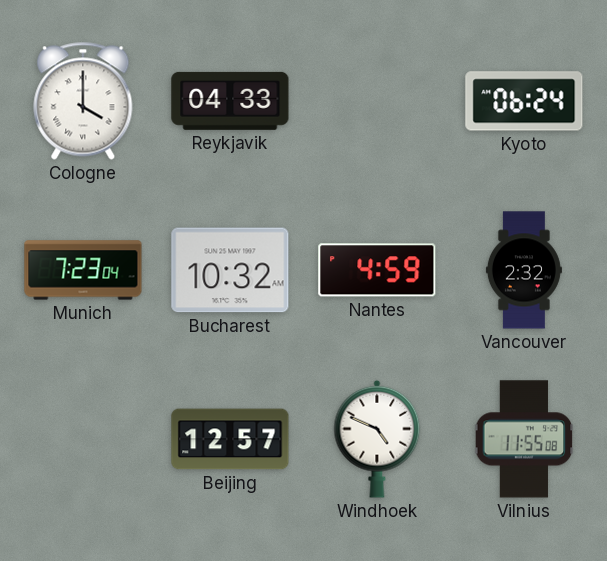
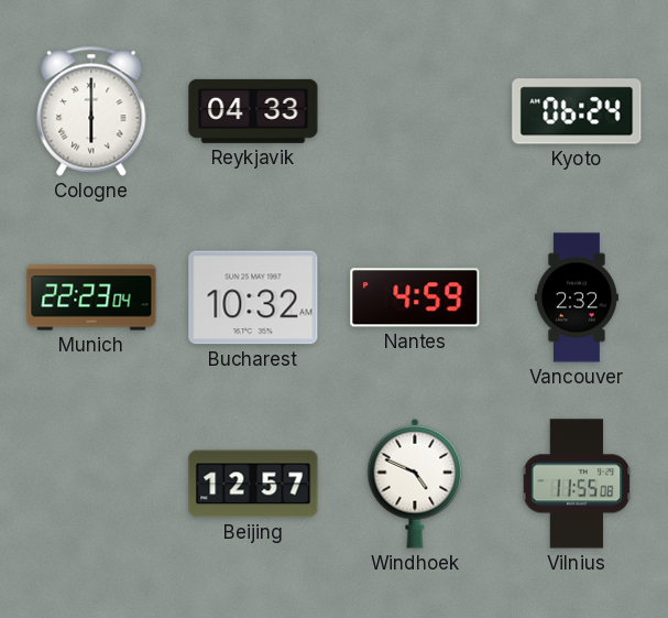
Cologne: 4:00 -> 6:00 (91, 111)
Munich: 7:23 -> 22:23 (91, 297)
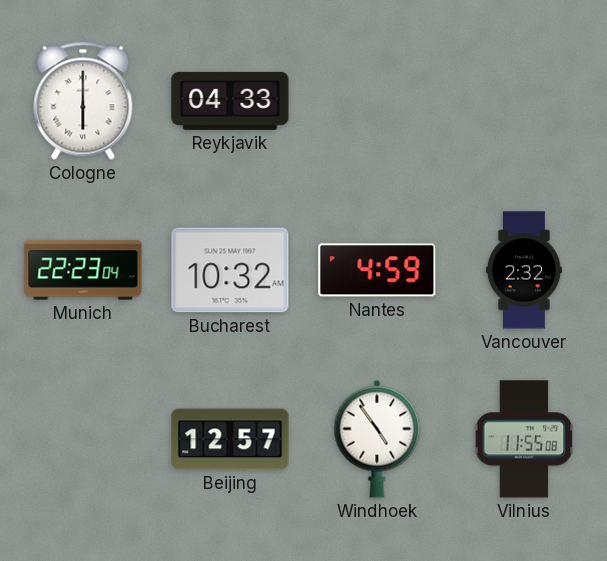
Kyoto: 06:24 -> none (577, 111)
Windhoek: 4:49 -> 4:54 (377, 439)
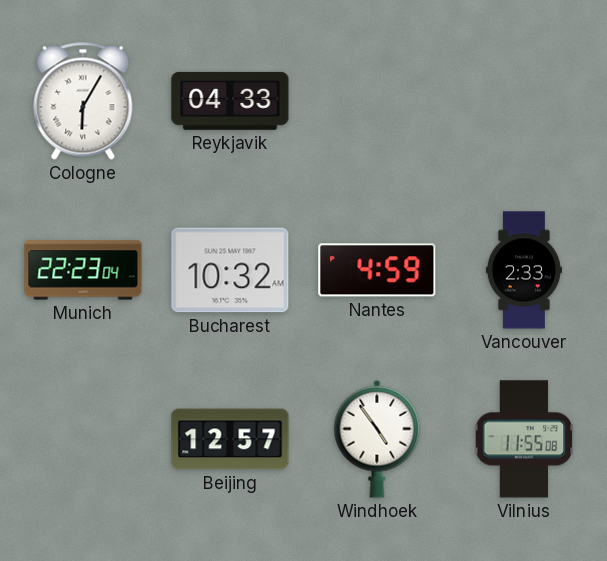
Cologne: 6:00 -> 6:05 (83, 101)
Vancouver: 2:32 -> 2:33 (524, 270)
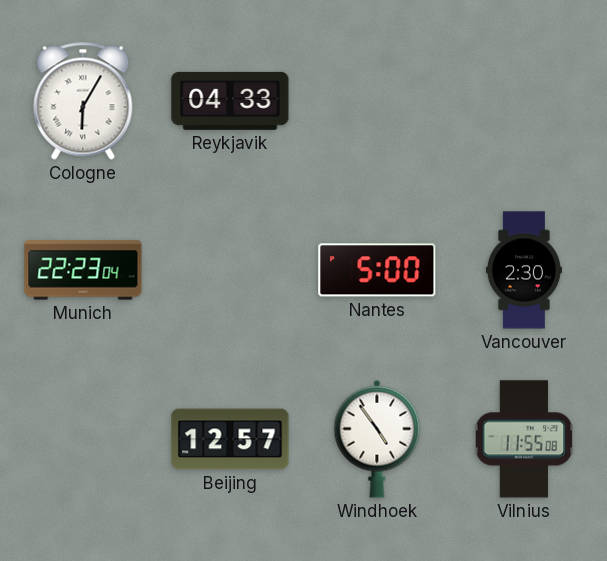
Bucharest: 10:32 -> none (230, 270)
Nantes: 4:59 -> 5:00 (377, 270)
Vancouver: 2:33 -> 2:30 (524, 270)
